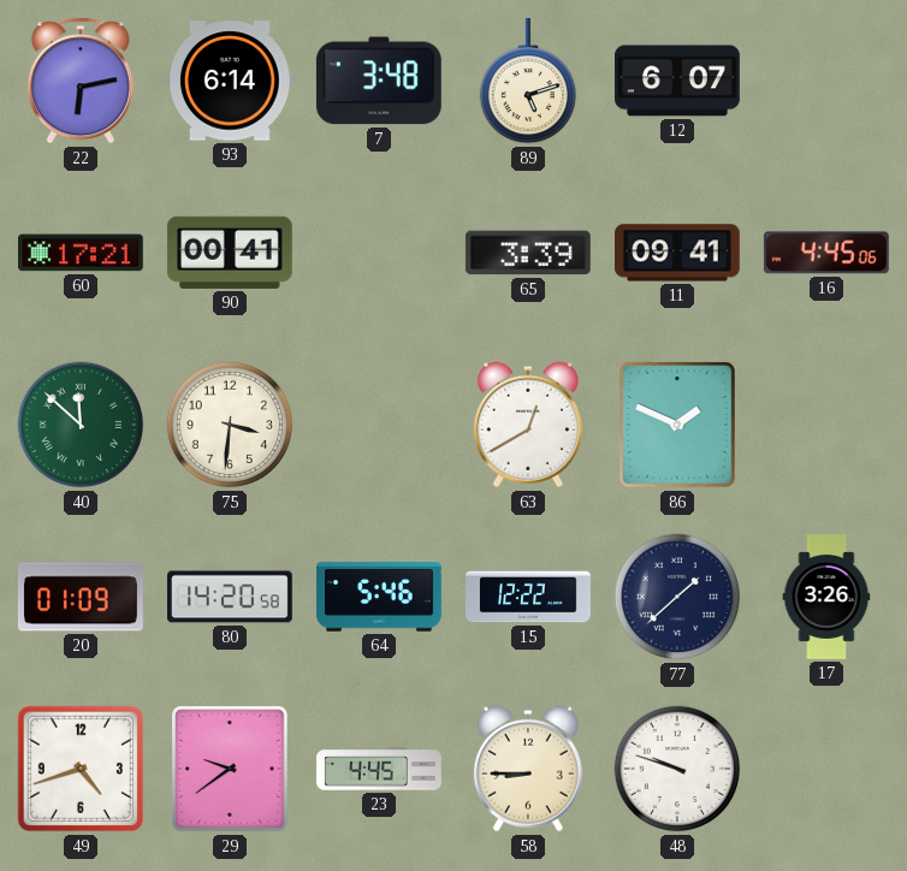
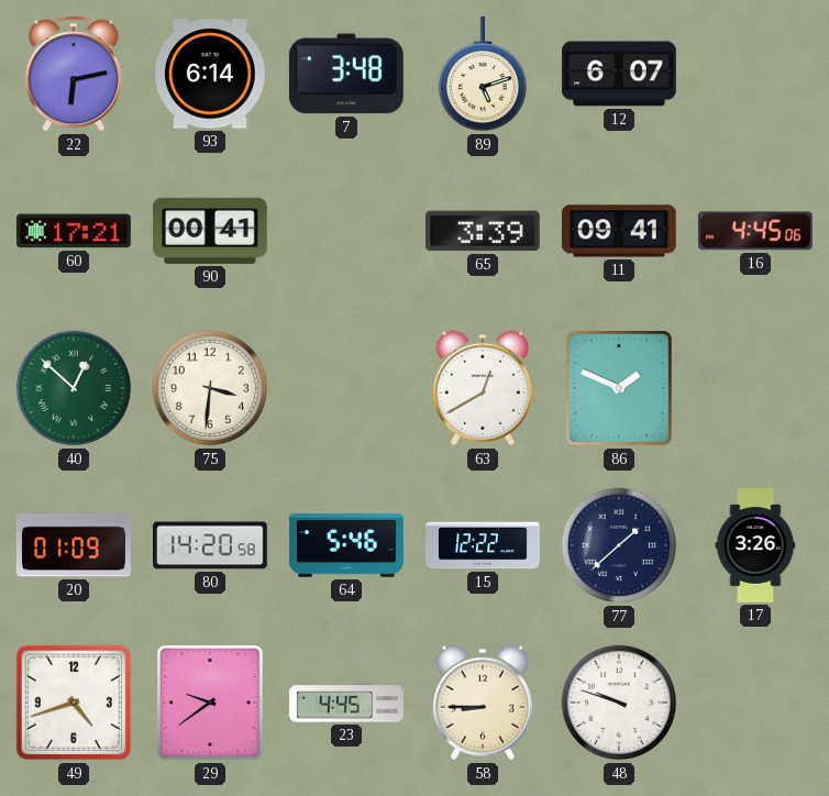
40: 11:52 -> 12:52 (74, 388)
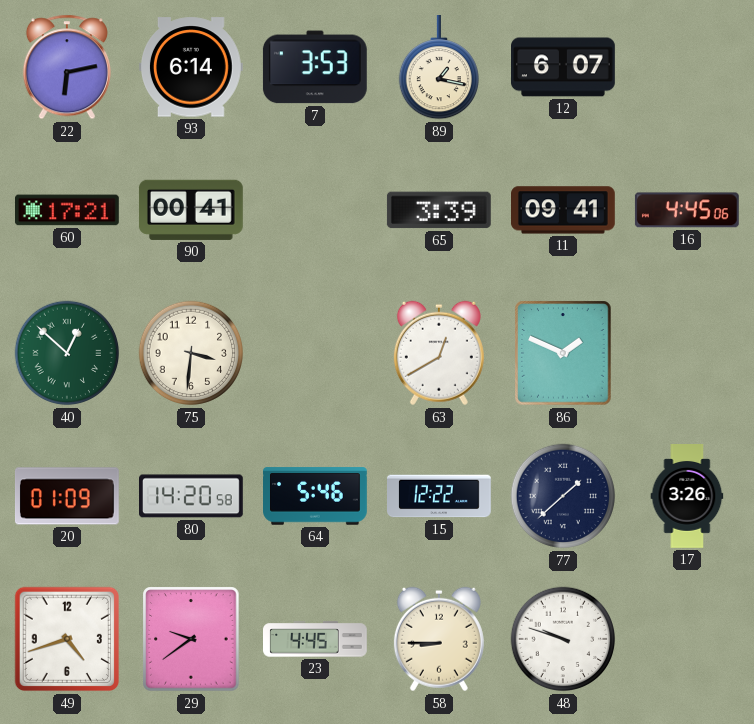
7: 3:48 -> 3:53 (315, 67)
89: 5:12 -> 1:17 (438, 68)
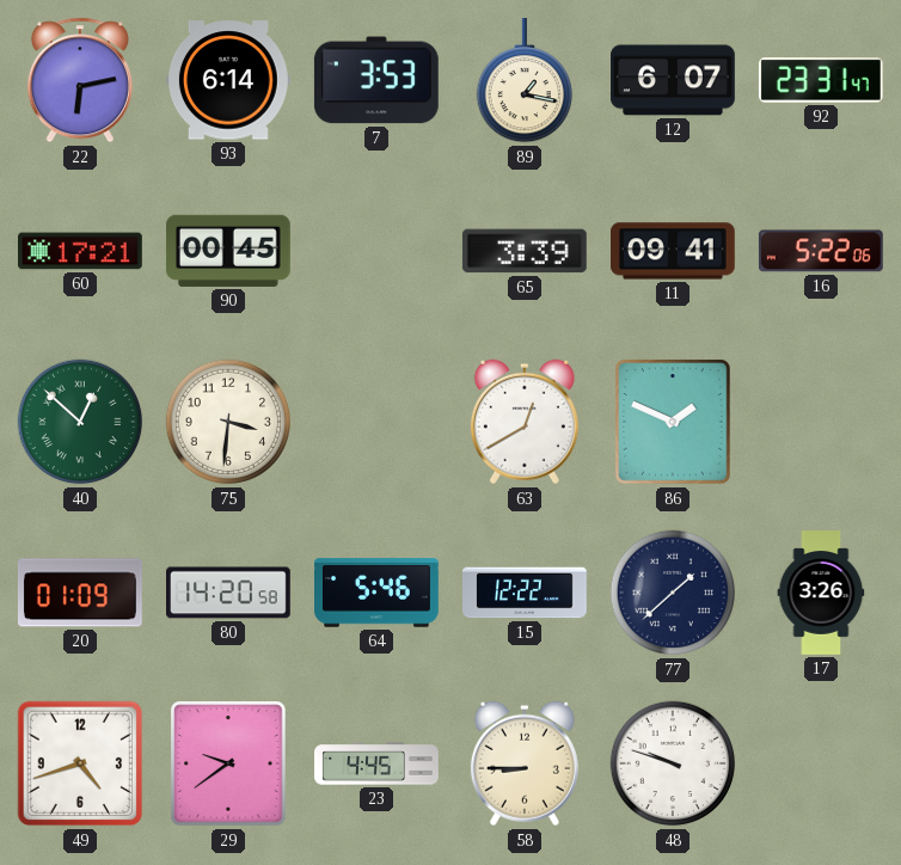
92: none -> 23:31 (821, 81)
90: 00:41 -> 00:45 (228, 251)
16: 4:45 -> 5:22 (821, 251)
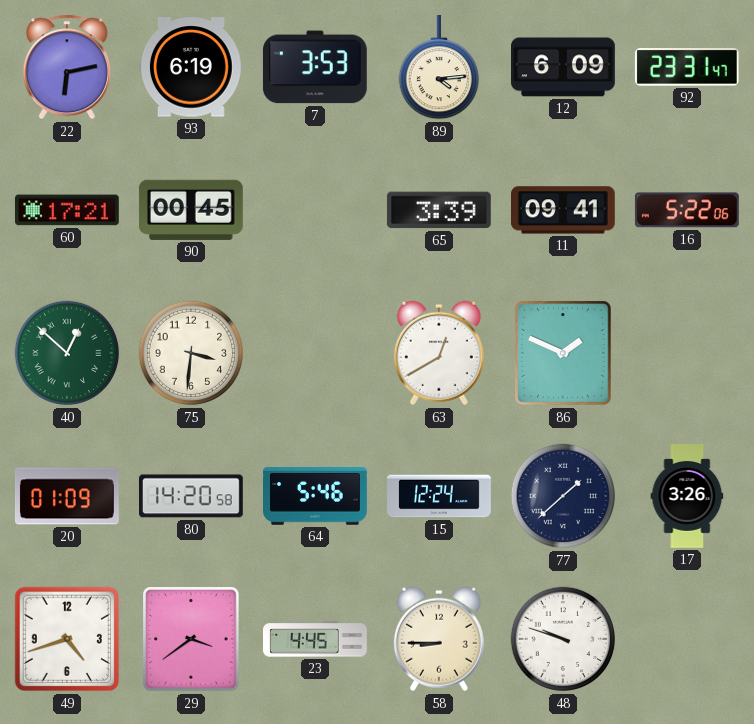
93: 6:14 -> 6:19 (191, 67)
89: 1:17 -> 4:14 (438, 68)
12: 6:07 -> 6:09 (564, 67)
15: 12:22 -> 12:24 (440, 496)
29: 9:39 -> 3:39 (191, 639)
